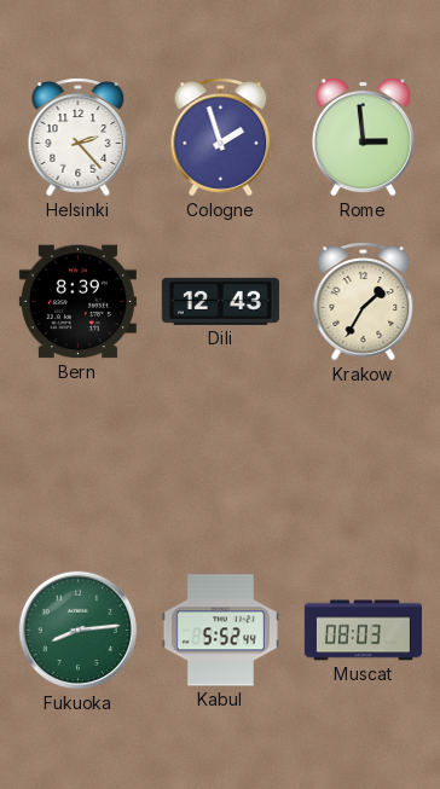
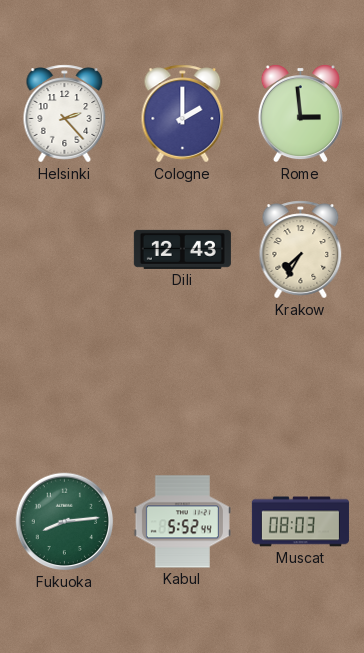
Cologne: 1:57 -> 2:00 (183, 114)
Bern: 8:39 -> none (77, 302)
Krakow: 1:35 -> 7:35 (301, 250)
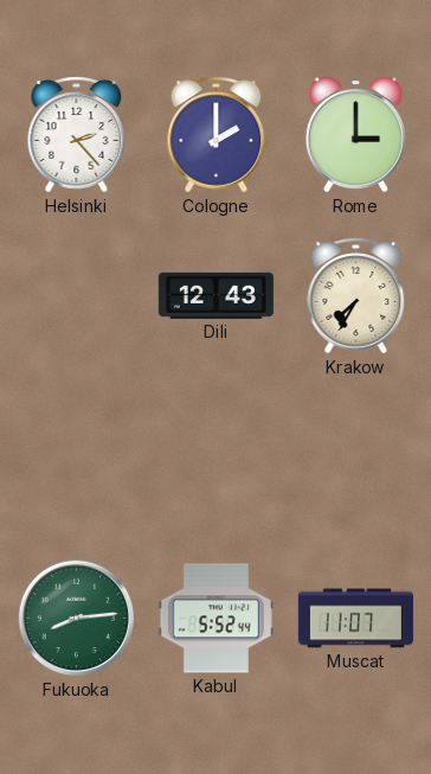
Rome: 2:59 -> 3:00 (355, 135)
Muscat: 08:03 -> 11:07 (355, 619)
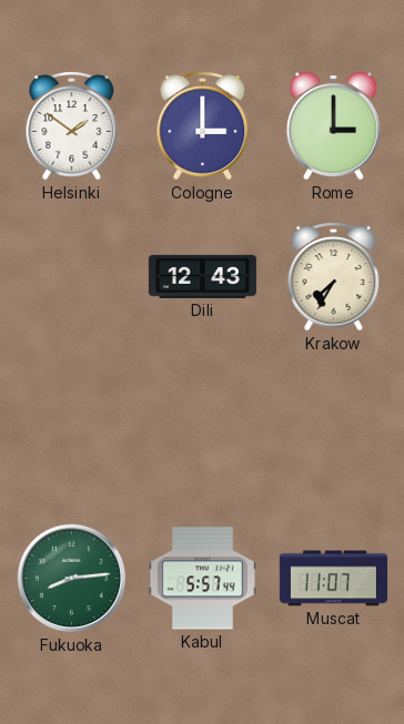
Helsinki: 2:23 -> 1:51 (72, 126)
Cologne: 2:00 -> 3:00 (203, 126)
Kabul: 5:52 -> 5:57 (202, 579)
